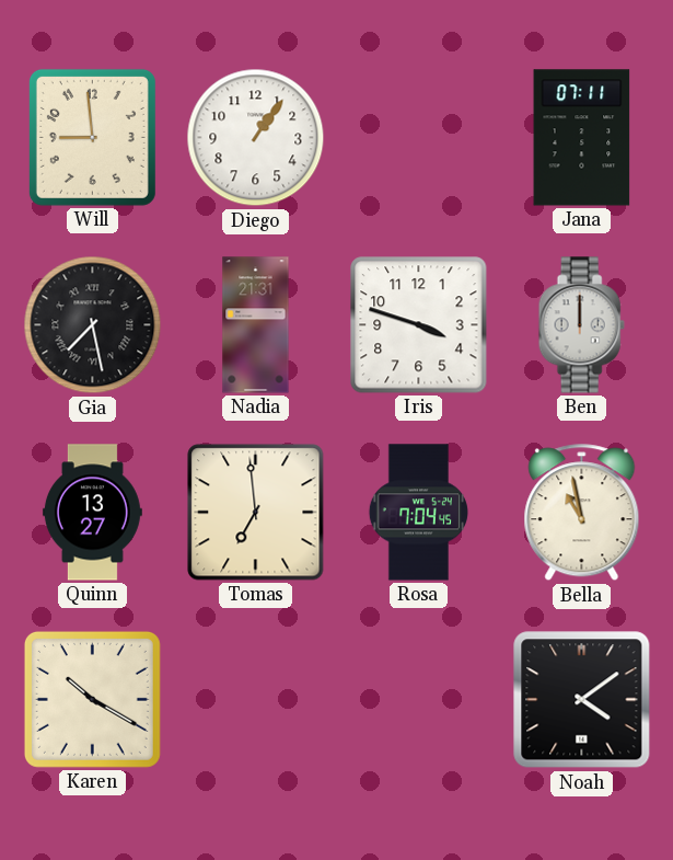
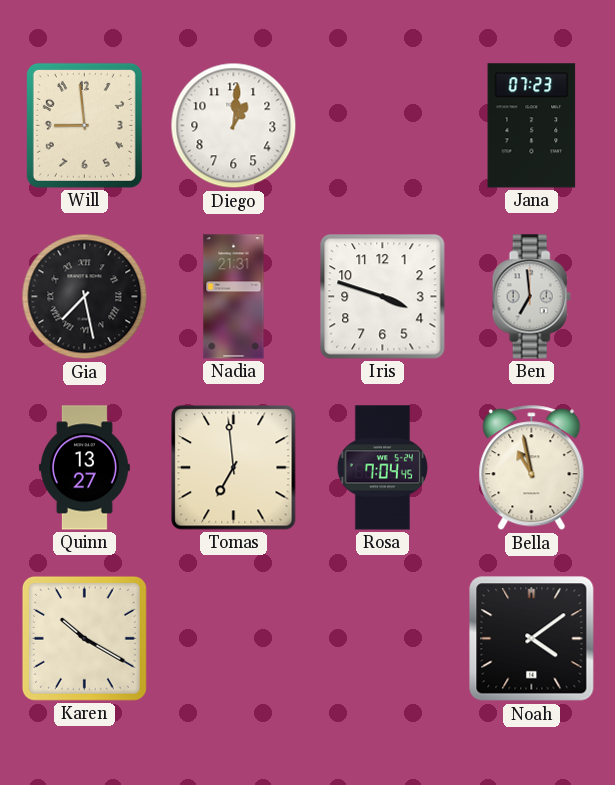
Diego: 1:06 -> 1:01 (234, 126)
Jana: 07:11 -> 07:23 (532, 126)
Ben: 12:00 -> 6:59 (531, 297)
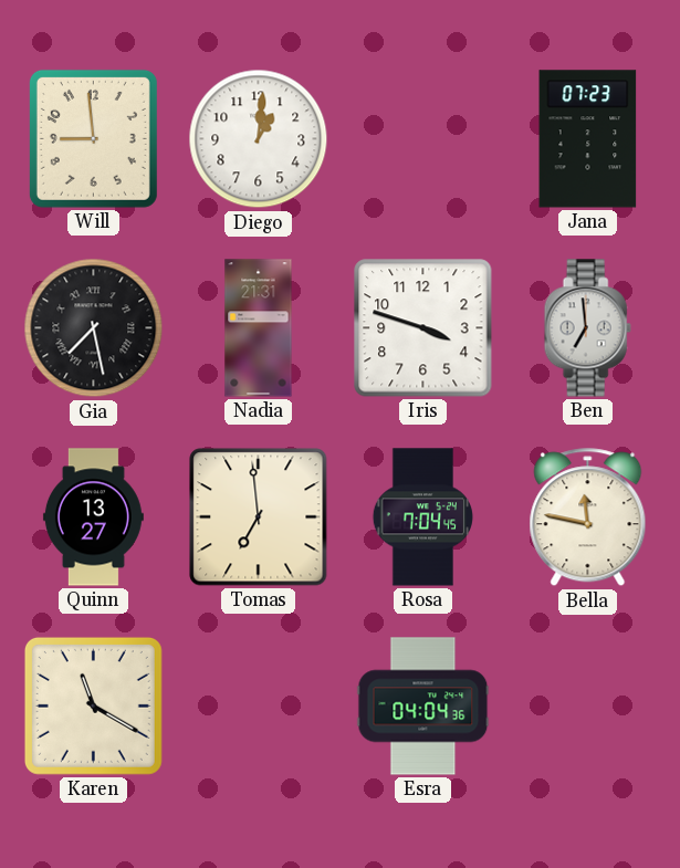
Bella: 10:58 -> 11:47 (588, 517)
Karen: 10:20 -> 11:20 (93, 705)
Esra: none -> 04:04 (423, 707)
Noah: 4:09 -> none (532, 639)
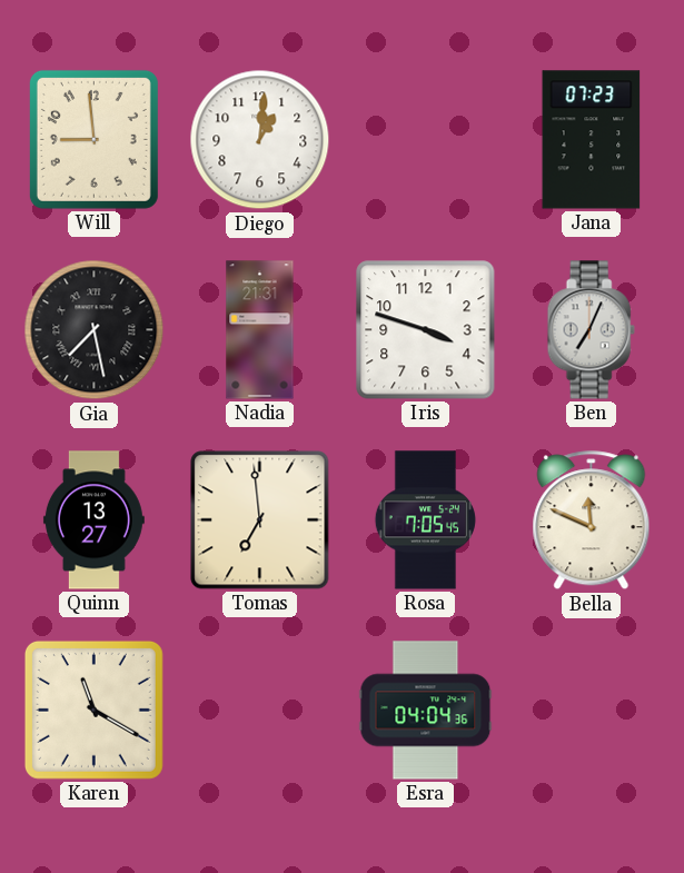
Ben: 6:59 -> 7:04 (591, 330)
Rosa: 7:04 -> 7:05 (425, 520)
Bella: 11:47 -> 11:49 (592, 520)
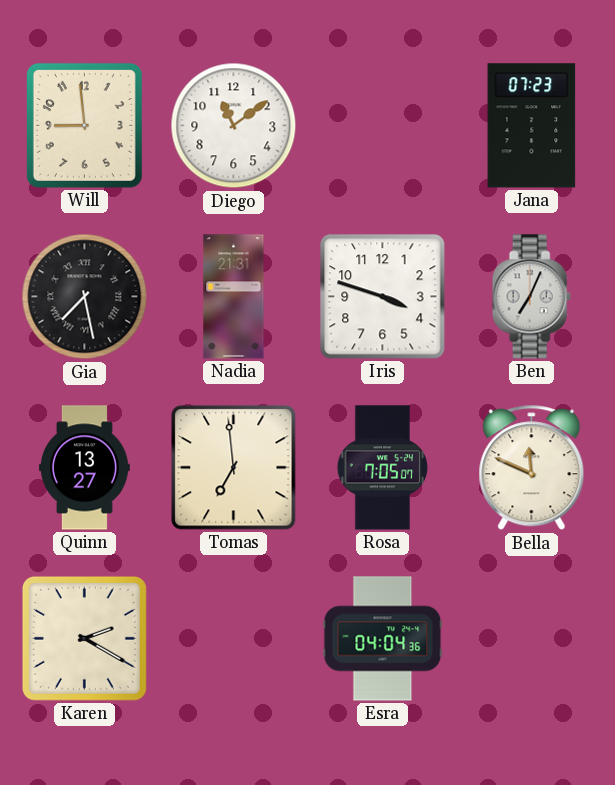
Diego: 1:01 -> 11:09 (234, 126)
Rosa: 7:05:45 -> 7:05:07 (382, 468)
Karen: 11:20 -> 2:20 (84, 638)
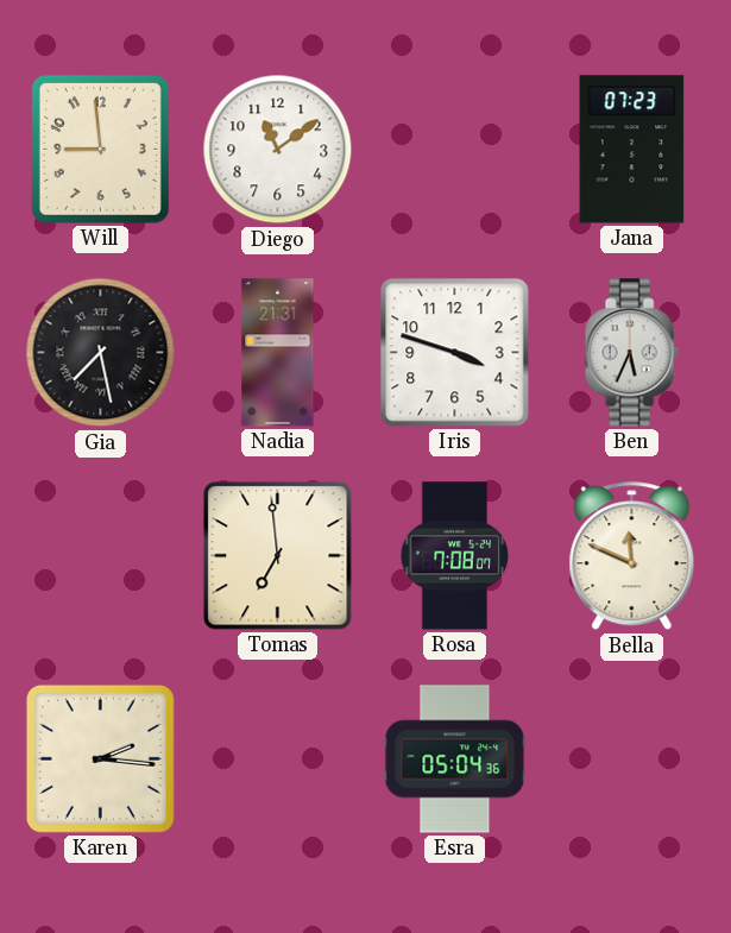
Ben: 7:04 -> 5:34 (631, 353)
Quinn: 13:27 -> none (84, 468)
Rosa: 7:05 -> 7:08 (454, 556)
Karen: 2:20 -> 2:16 (100, 758)
Esra: 04:04 -> 05:04 (455, 759)
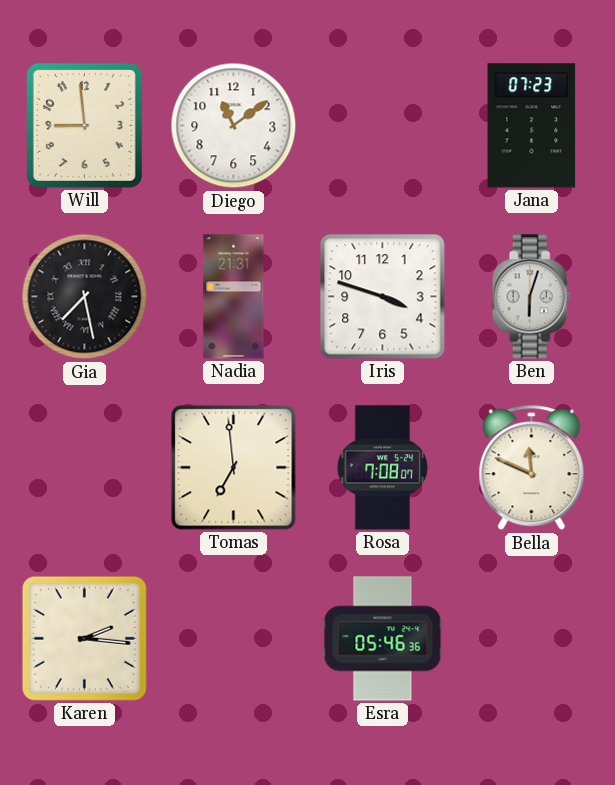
Ben: 5:34 -> 6:03 (531, 297)
Esra: 05:04 -> 05:46 (383, 639)
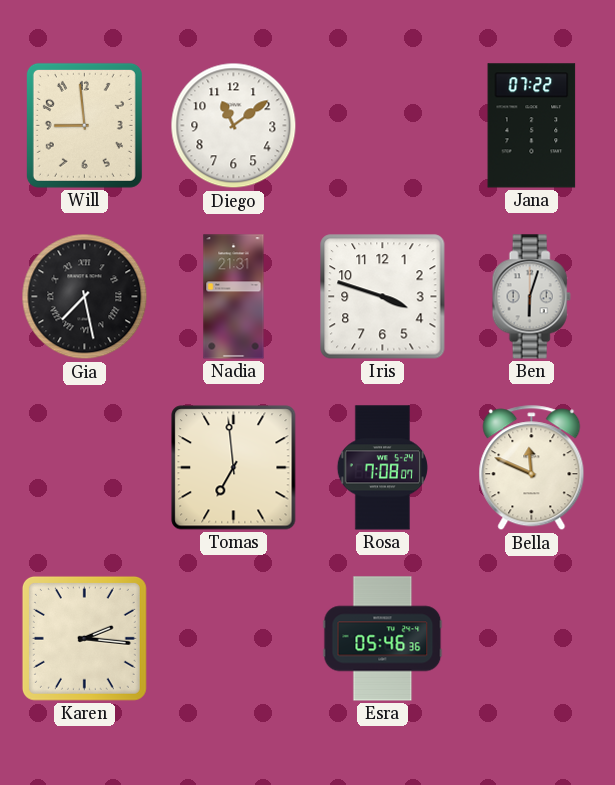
Jana: 07:23 -> 07:22 (532, 126)
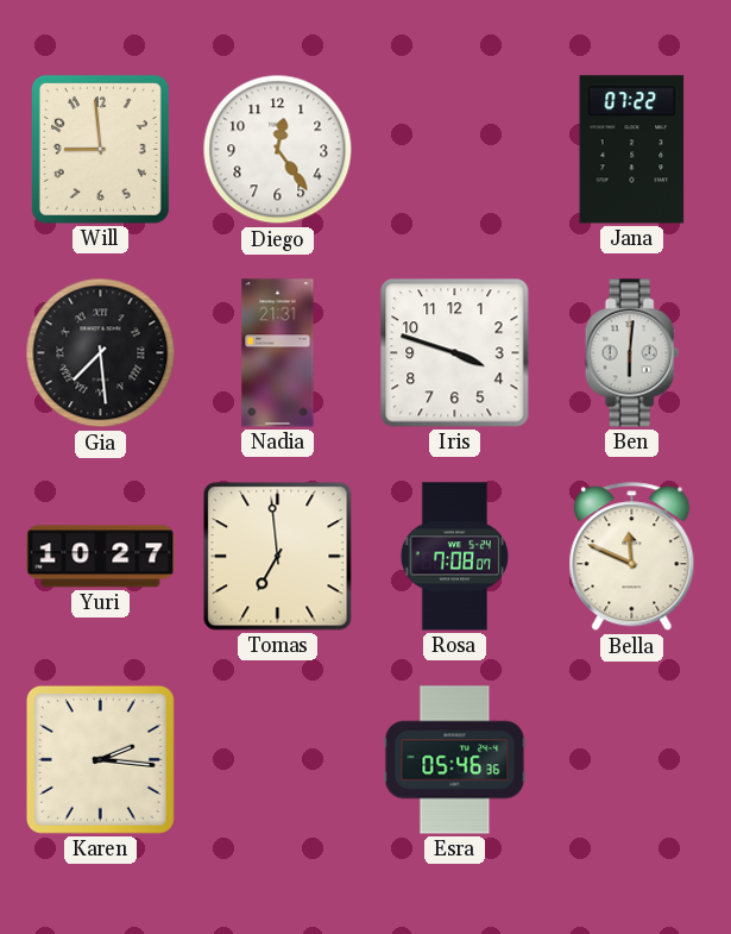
Diego: 11:09 -> 12:24 (278, 150)
Gia: 7:28 -> 7:29 (101, 353)
Ben: 6:03 -> 6:01 (631, 353)
Yuri: none -> 10:27 (101, 557)
